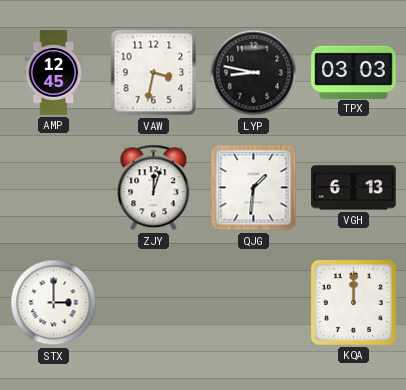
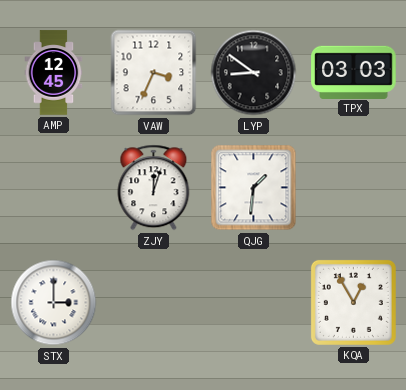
VAW: 3:32 -> 3:34 (154, 73)
LYP: 8:47 -> 8:51 (254, 73)
VGH: 6:13 -> none (354, 188)
KQA: 12:00 -> 12:55 (353, 302)
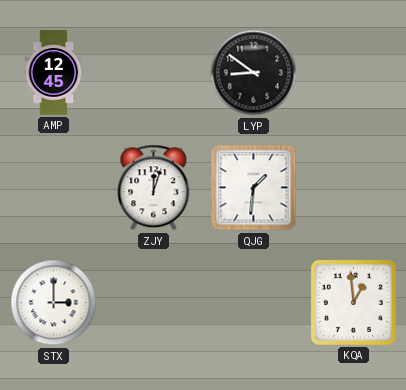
VAW: 3:34 -> none (154, 73)
TPX: 03:03 -> none (354, 72)
KQA: 12:55 -> 12:59 (353, 302)
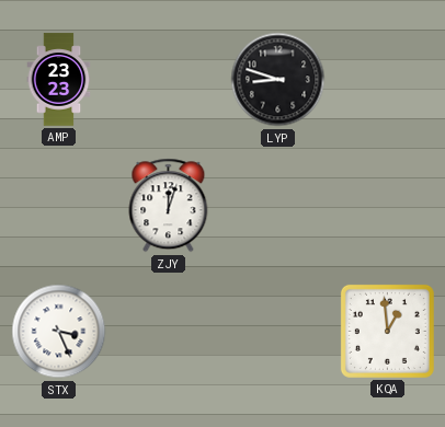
AMP: 12:45 -> 23:23 (59, 80)
LYP: 8:51 -> 8:48 (278, 80)
QJG: 1:31 -> none (254, 188)
STX: 3:00 -> 3:26 (59, 332)
